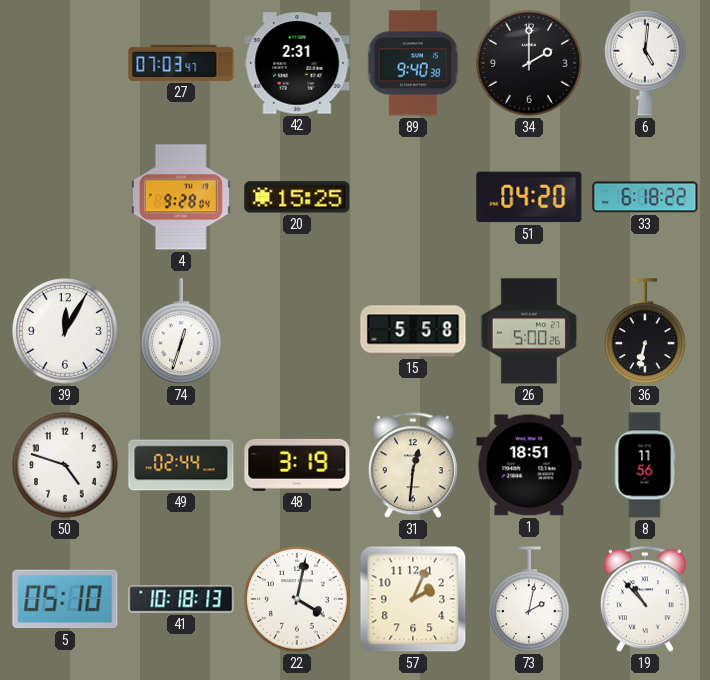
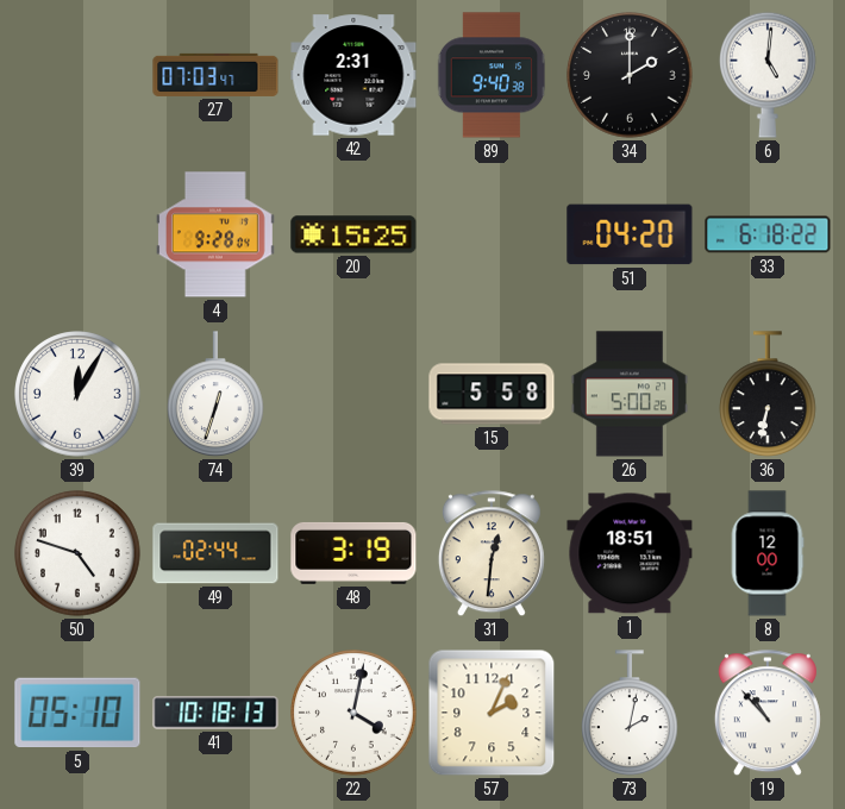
8: 11:56 -> 12:00 (768, 553)
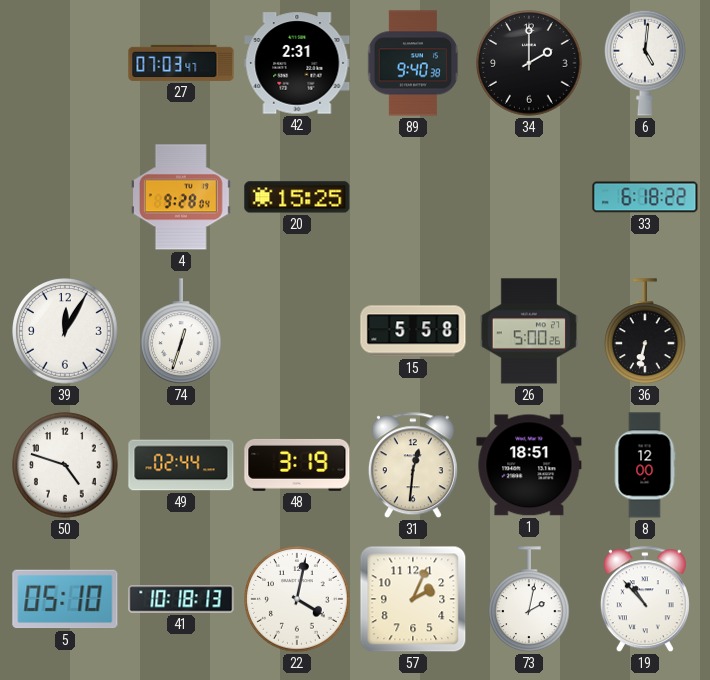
51: 04:20 -> none (630, 234)
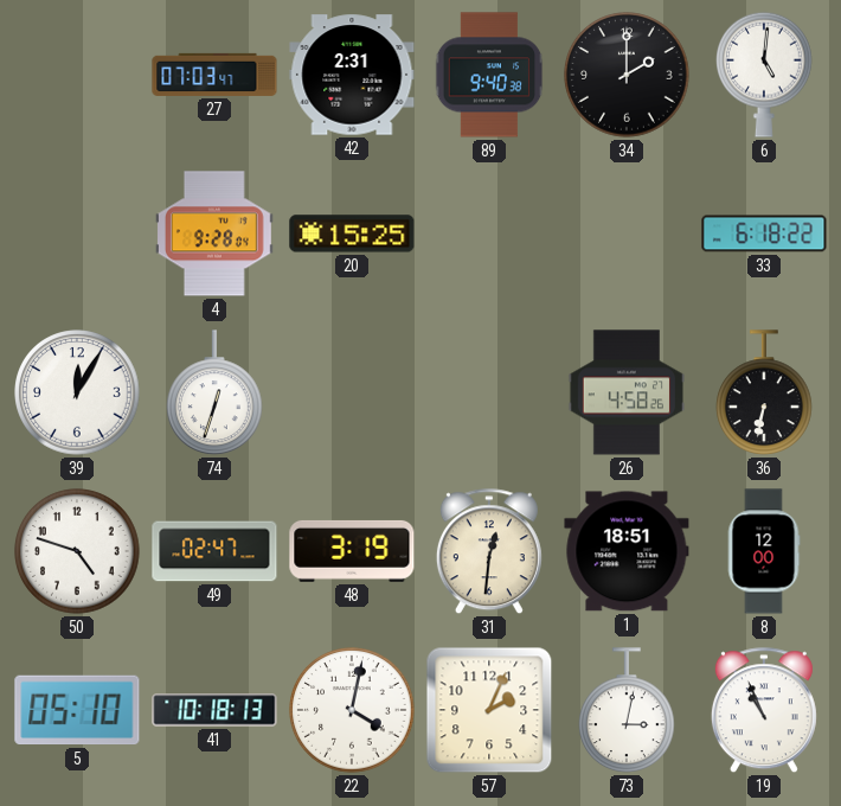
15: 5:58 -> none (413, 331)
26: 5:00 -> 4:58 (627, 392)
49: 02:44 -> 02:47 (214, 551)
73: 2:02 -> 3:02 (628, 711)
19: 10:53 -> 10:56 (764, 711)
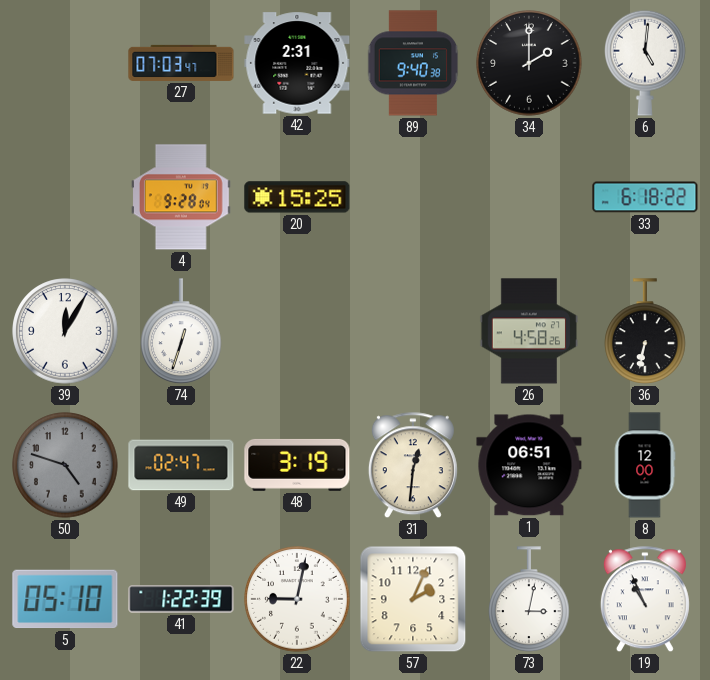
50 dial: white -> grey (65, 465)
1: 18:51 -> 06:51 (529, 465)
41: 10:18 -> 1:22 (181, 599)
22: 4:02 -> 9:02 (297, 599)
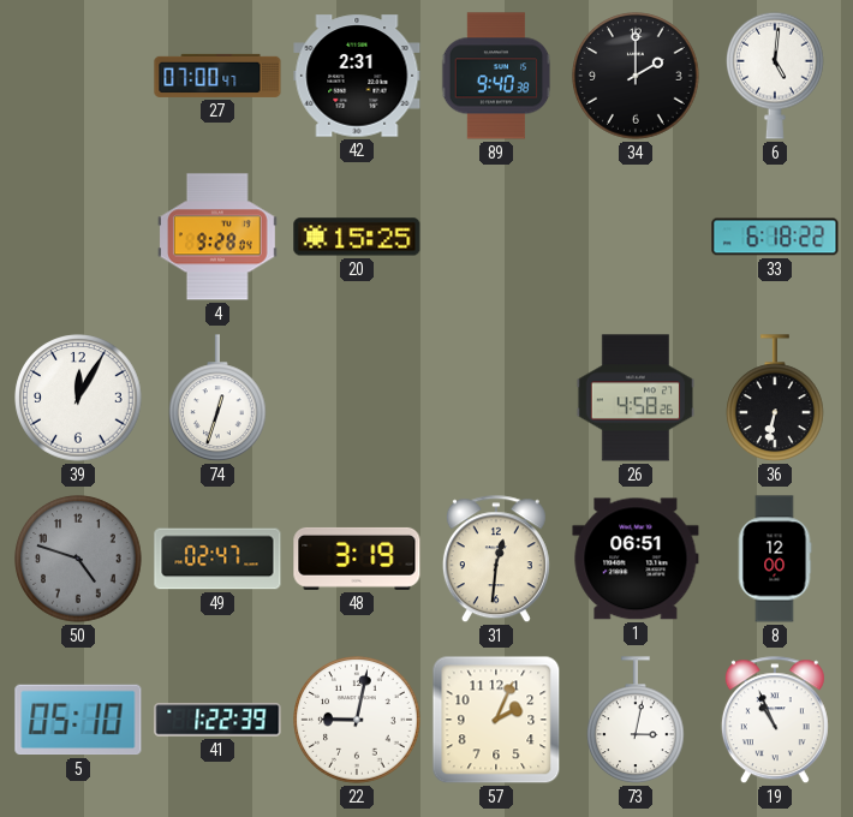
27: 07:03 -> 07:00 (217, 76)
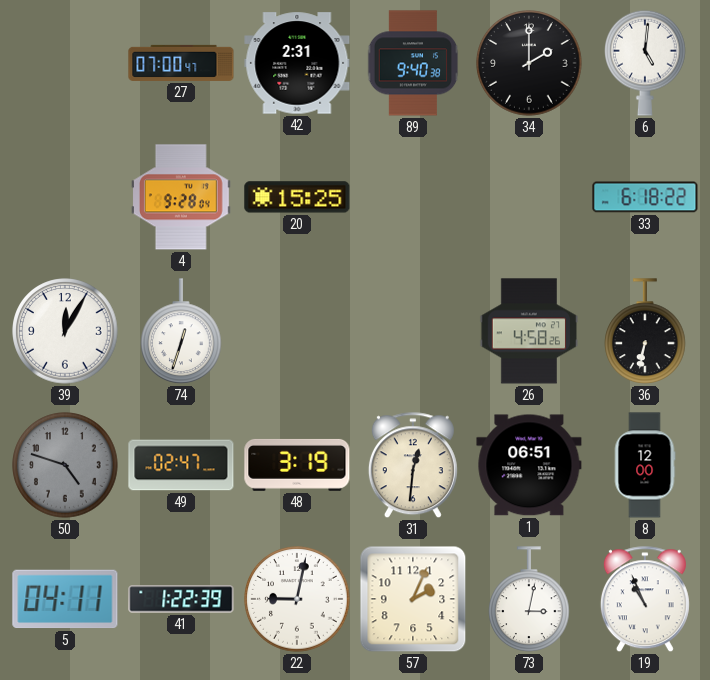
5: 05:10 -> 04:11 (65, 599)
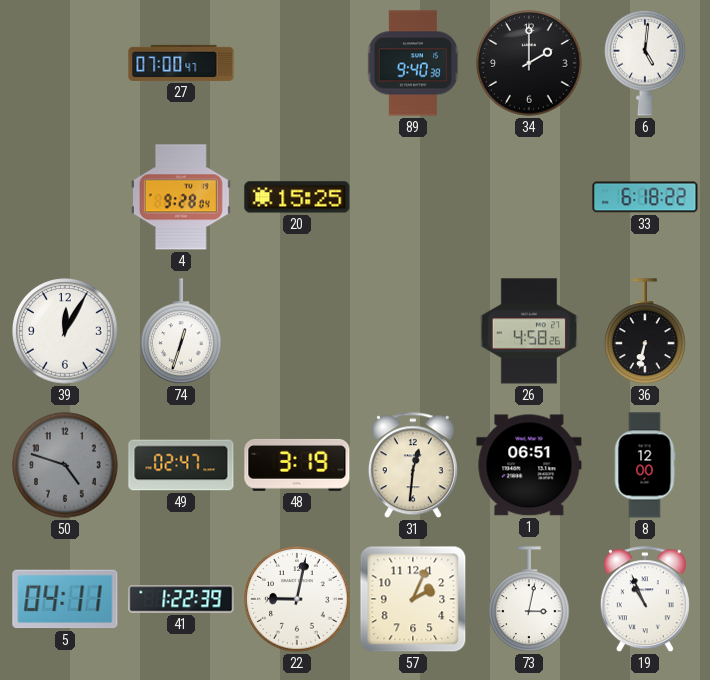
42: 2:31 -> none (297, 63)
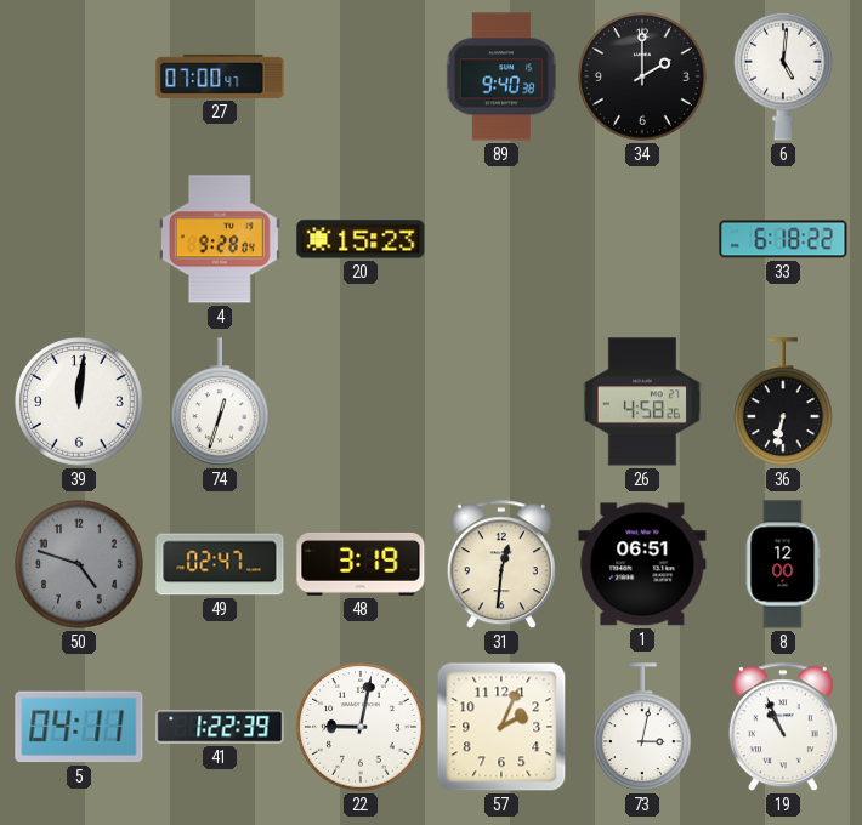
20: 15:25 -> 15:23 (361, 239)
39: 12:05 -> 12:01 (79, 402)
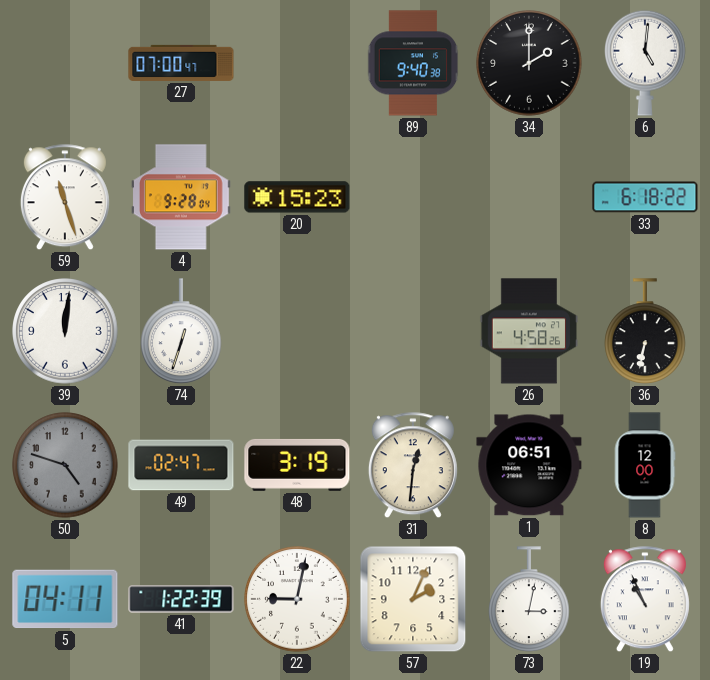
59: none -> 11:27 (65, 198)
